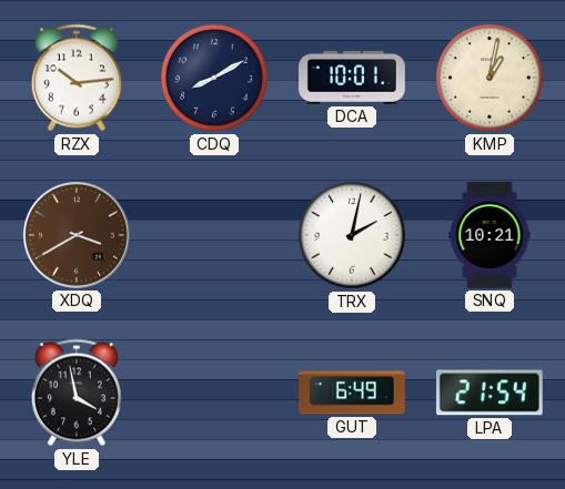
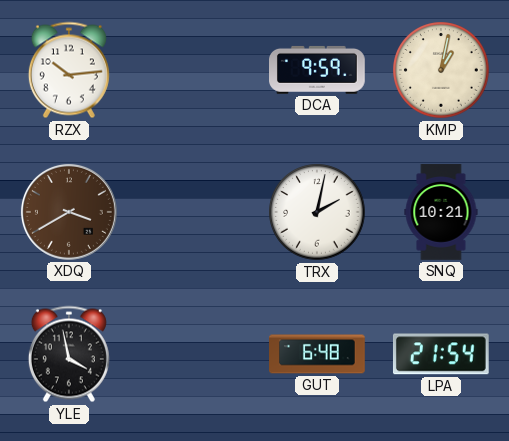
CDQ: 8:10 -> none (214, 78)
DCA: 10:01 -> 9:59 (318, 70)
GUT: 6:49 -> 6:48 (317, 354)
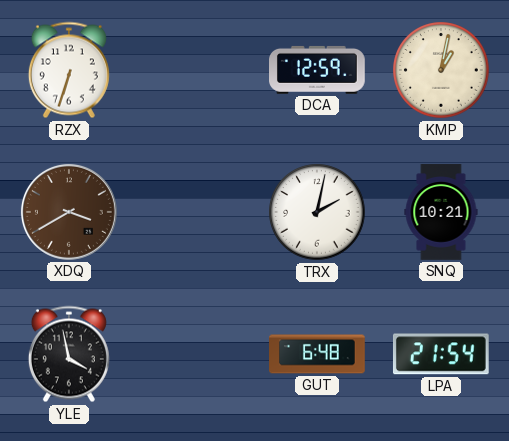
RZX: 10:14 -> 6:33 (69, 70)
DCA: 9:59 -> 12:59 (318, 70)
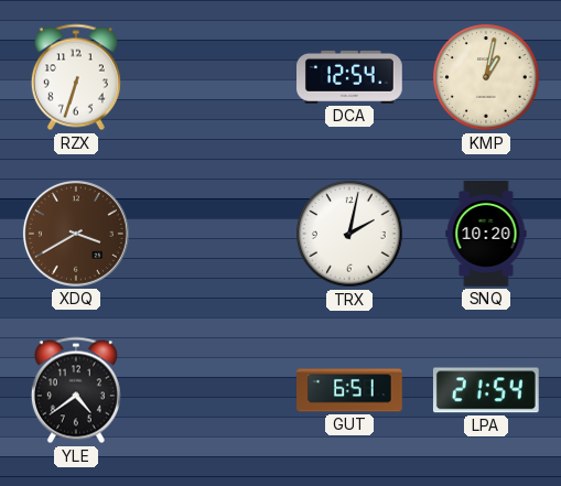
DCA: 12:59 -> 12:54 (350, 77)
SNQ: 10:21 -> 10:20 (486, 234)
YLE: 3:58 -> 4:39 (76, 390)
GUT: 6:48 -> 6:51 (349, 390)
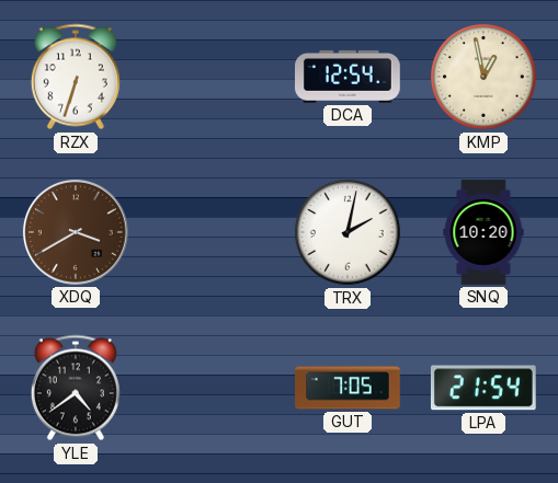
KMP: 1:02 -> 12:58 (483, 77)
GUT: 6:51 -> 7:05 (348, 388)
